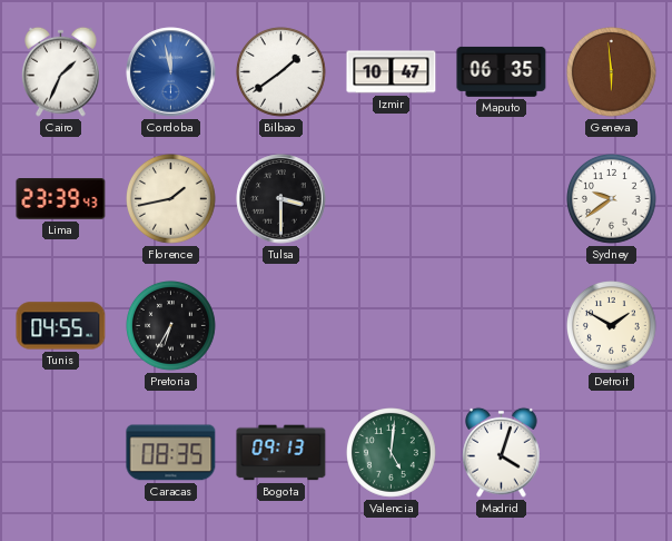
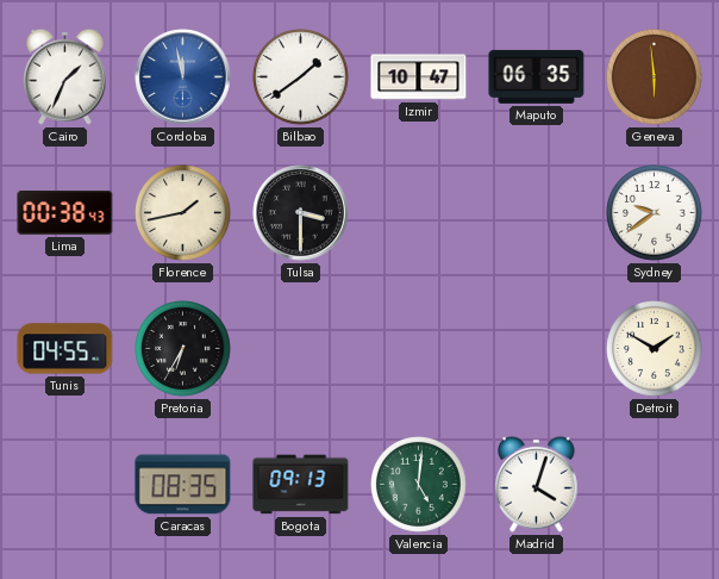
Lima: 23:39 -> 00:38 (65, 213)
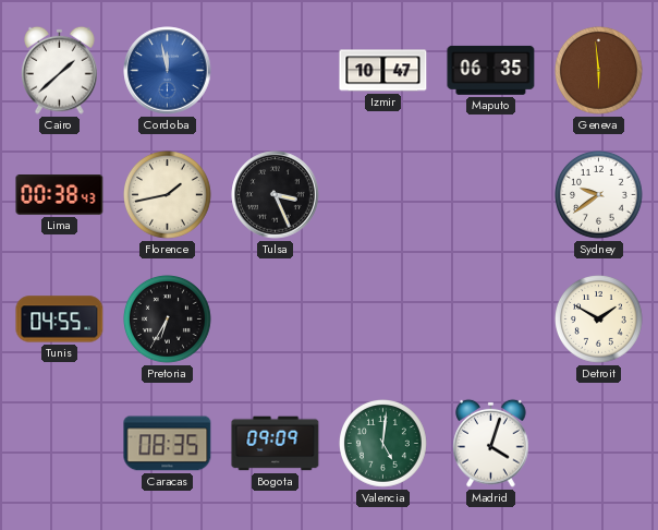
Cairo: 1:34 -> 1:38 (60, 70)
Bilbao: 1:39 -> none (301, 77)
Tulsa: 3:30 -> 3:26 (276, 195)
Bogota: 09:13 -> 09:09 (276, 444)
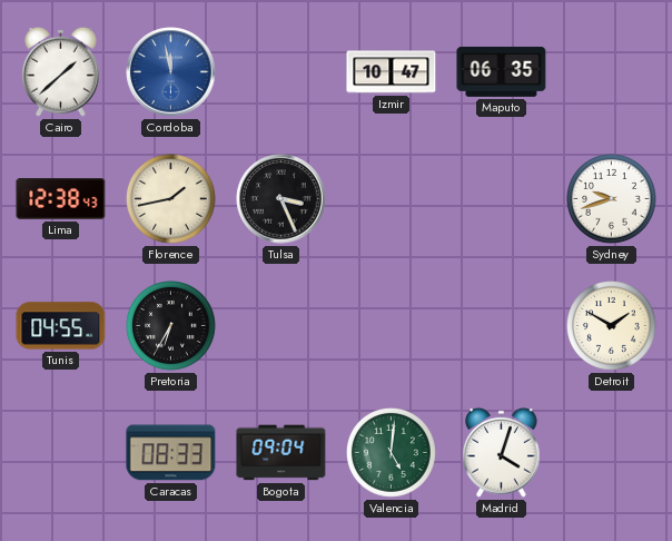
Geneva: 5:59 -> none (599, 71)
Lima: 00:38 -> 12:38 (61, 199)
Sydney: 9:39 -> 9:42 (612, 199)
Caracas: 08:35 -> 08:33 (171, 453)
Bogota: 09:09 -> 09:04 (281, 453)
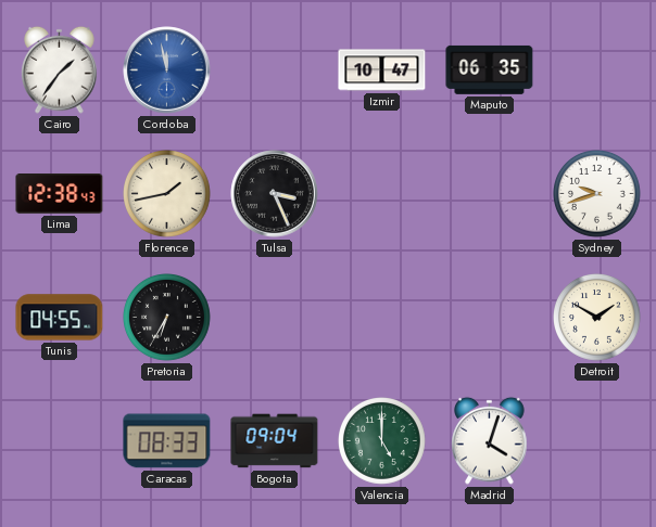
Cairo: 1:38 -> 1:36 (60, 69)
Valencia: 5:01 -> 5:00 (382, 441)
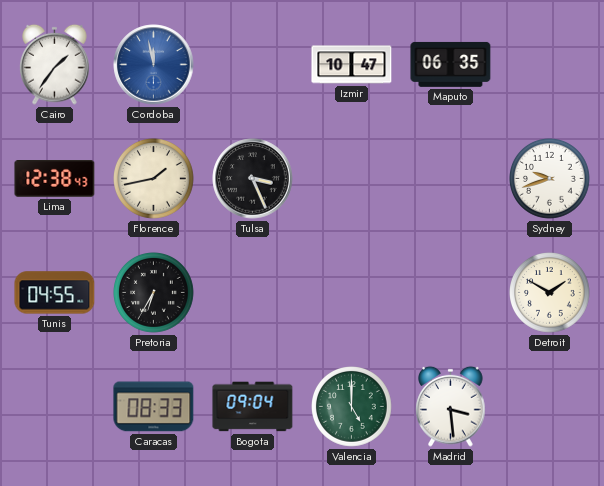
Madrid: 4:03 -> 3:29 (451, 406)
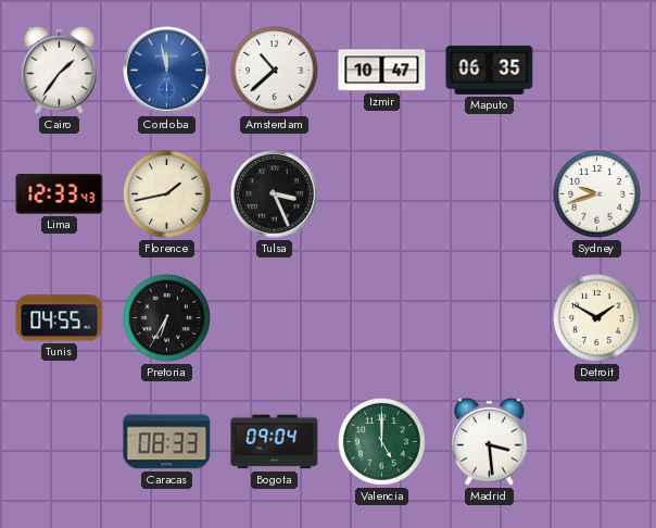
Amsterdam: none -> 10:38 (275, 71)
Lima: 12:38 -> 12:33 (60, 194)
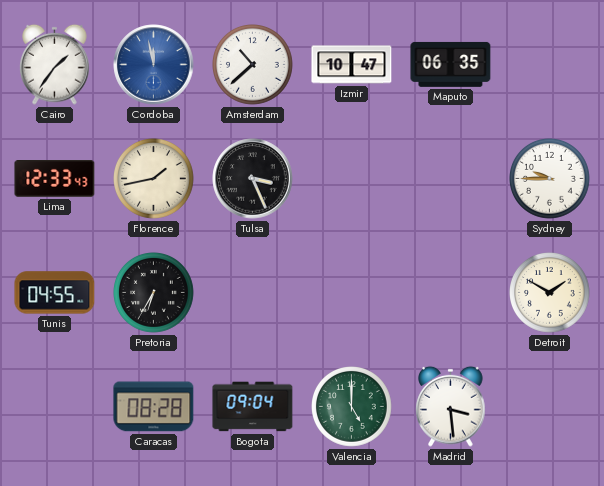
Sydney: 9:42 -> 9:45 (550, 179)
Caracas: 08:33 -> 08:28 (154, 407)
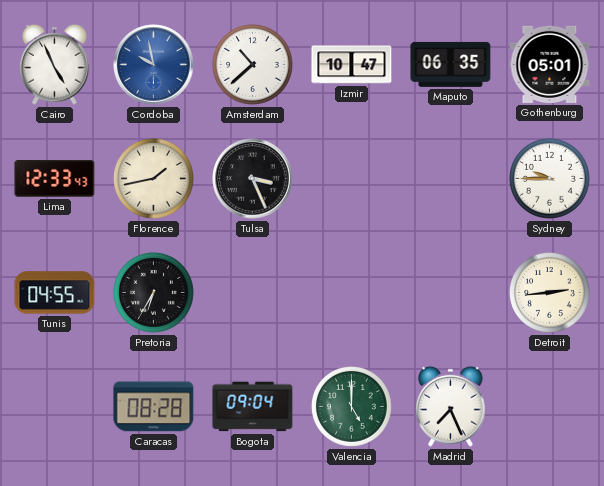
Cairo: 1:36 -> 4:56 (55, 64)
Cordoba: 11:58 -> 9:58 (154, 65)
Gothenburg: none -> 05:01 (550, 64)
Detroit: 1:50 -> 2:44 (550, 293)
Madrid: 3:29 -> 7:26 (451, 406)
